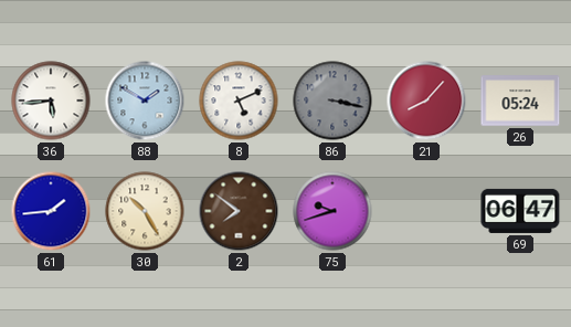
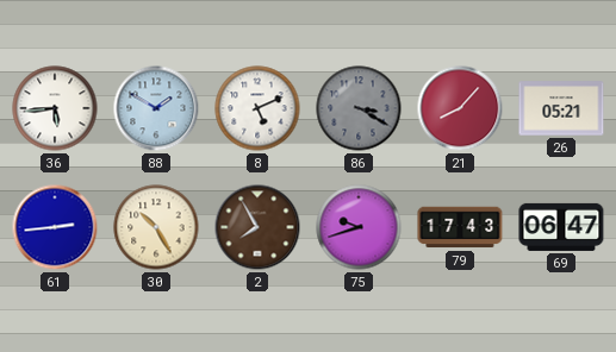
86: 3:17 -> 3:20 (359, 108)
26: 05:24 -> 05:21 (561, 108)
61: 1:44 -> 2:44 (55, 227)
2: 7:51 -> 7:55 (257, 227)
79: none -> 17:43 (460, 227)
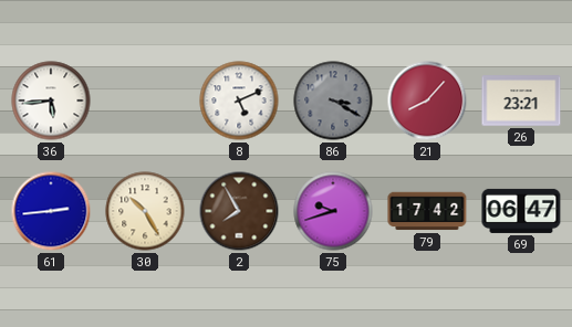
88: 1:50 -> none (156, 108)
26: 05:21 -> 23:21 (521, 101)
79: 17:43 -> 17:42 (427, 211)
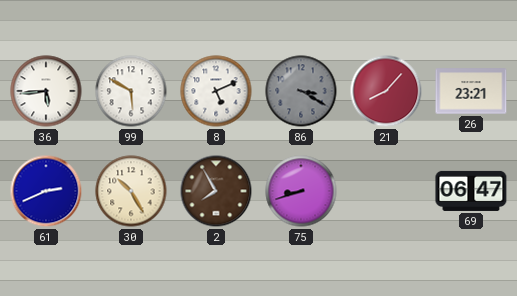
99: none -> 5:50 (131, 91)
61: 2:44 -> 2:41 (46, 191)
75: 9:42 -> 8:42 (301, 191)
79: 17:42 -> none (427, 211)
